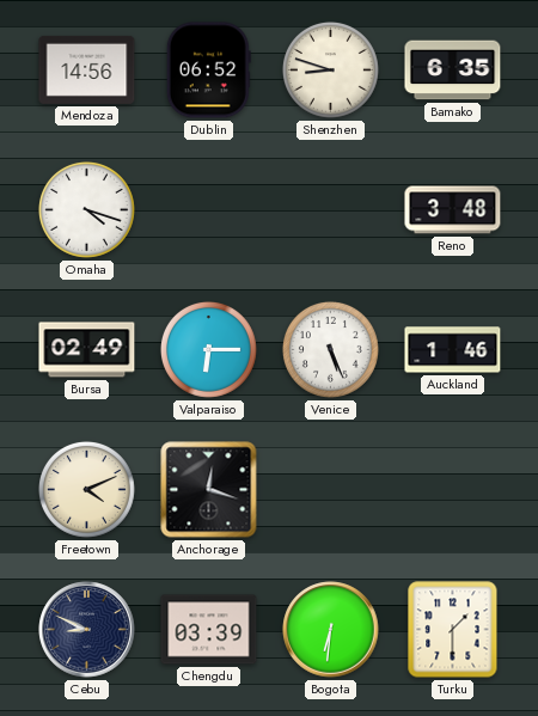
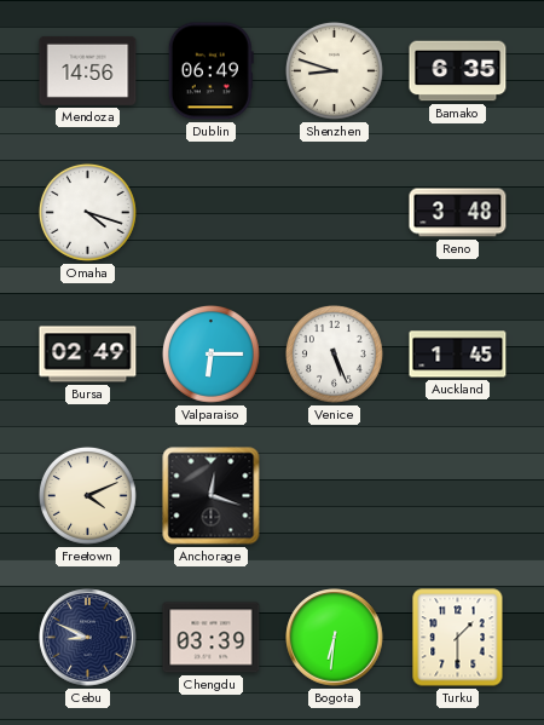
Dublin: 06:52 -> 06:49 (210, 71)
Auckland: 1:46 -> 1:45 (458, 355)
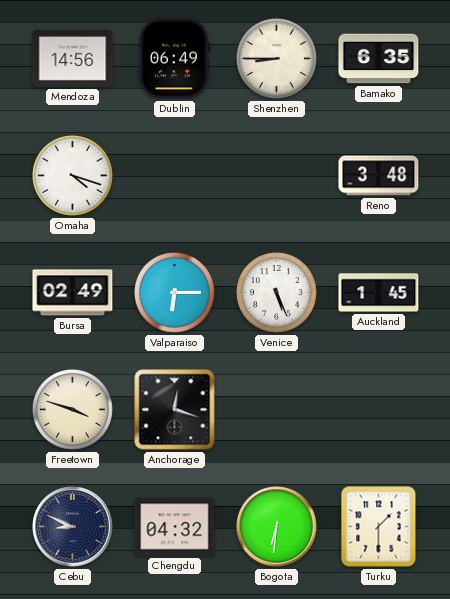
Shenzhen: 8:48 -> 8:45 (276, 58)
Freetown: 4:11 -> 3:48 (72, 409)
Chengdu: 03:39 -> 04:32 (175, 527)
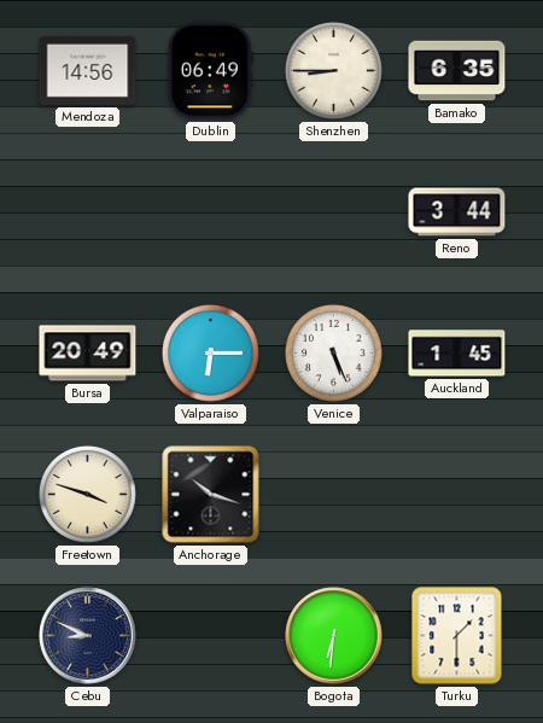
Omaha: 4:18 -> none (72, 175)
Reno: 3:48 -> 3:44 (457, 212)
Bursa: 02:49 -> 20:49 (88, 354)
Anchorage: 12:18 -> 10:18 (211, 495)
Chengdu: 04:32 -> none (175, 527)
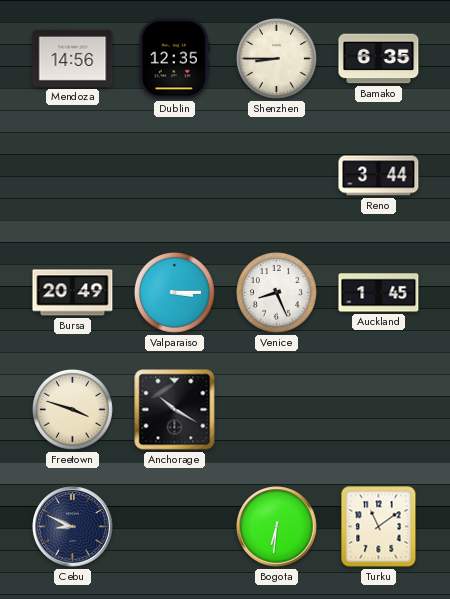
Dublin: 06:49 -> 12:35 (174, 59)
Valparaiso: 6:15 -> 3:15 (174, 292)
Venice: 5:26 -> 8:26 (276, 292)
Anchorage: 10:18 -> 10:20 (175, 410)
Turku: 1:30 -> 11:09 (379, 527)
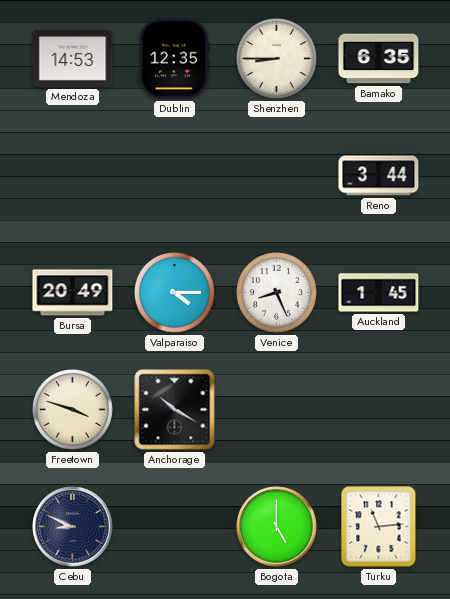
Mendoza: 14:56 -> 14:53 (73, 58)
Valparaiso: 3:15 -> 4:15 (174, 292)
Bogota: 6:31 -> 5:00 (277, 527)
Turku: 11:09 -> 11:14 (379, 527)
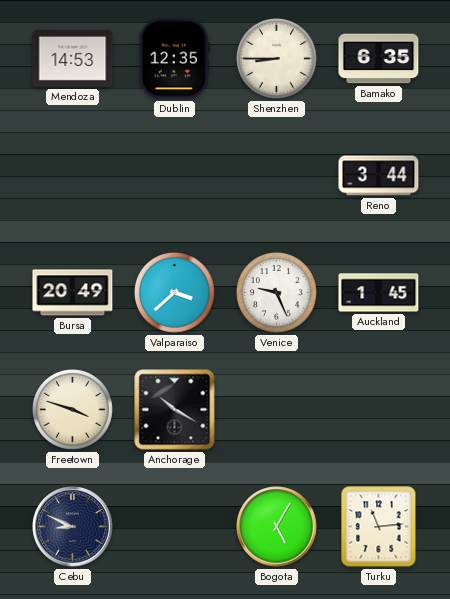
Valparaiso: 4:15 -> 3:38 (174, 292)
Venice: 8:26 -> 9:26 (276, 292)
Bogota: 5:00 -> 5:05 (277, 527)
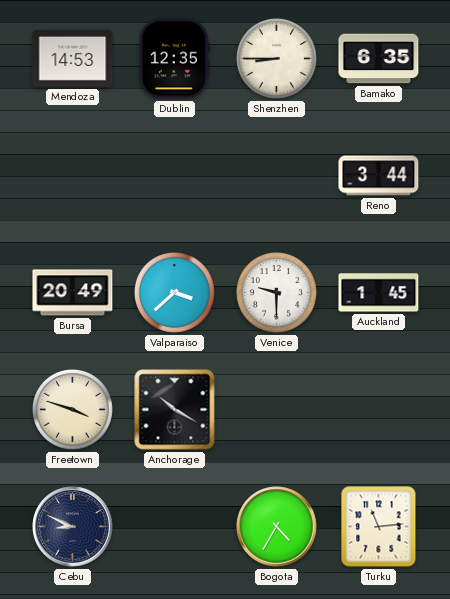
Venice: 9:26 -> 9:30 (276, 292)
Bogota: 5:05 -> 4:35 (277, 527)
